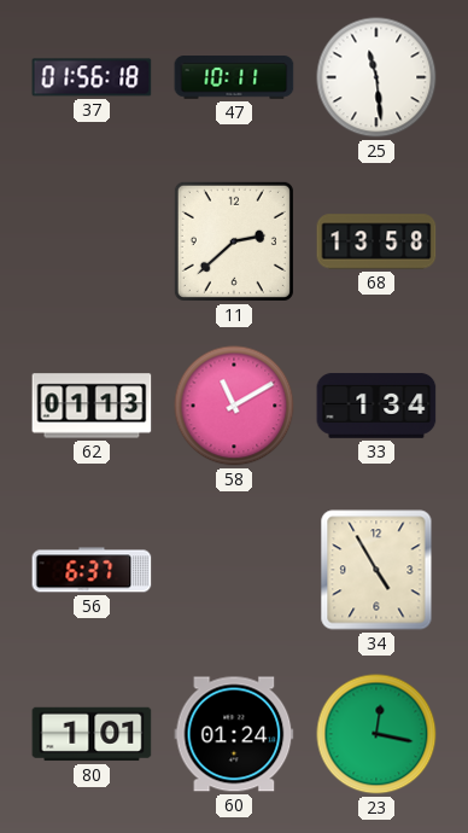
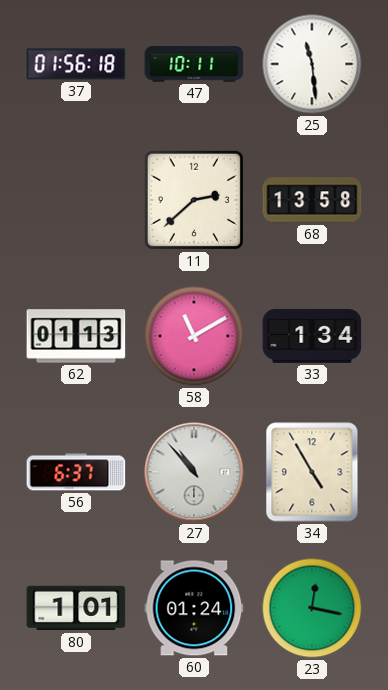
27: none -> 10:53 (194, 472)
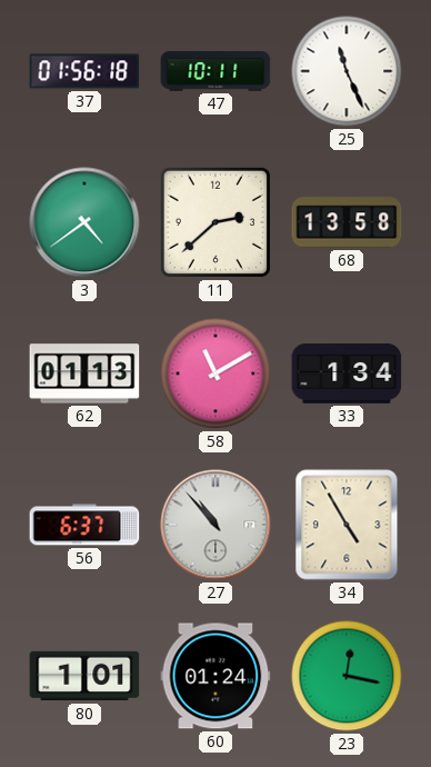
25: 11:29 -> 11:26 (347, 71)
3: none -> 4:39 (84, 222)
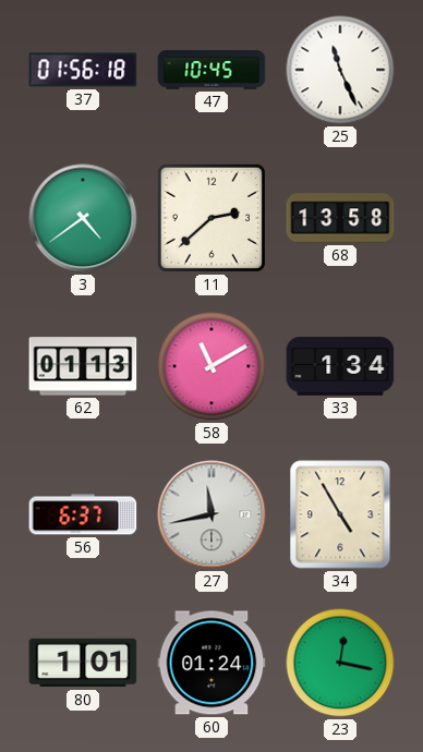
47: 10:11 -> 10:45 (211, 70)
27: 10:53 -> 11:43 (211, 514)
